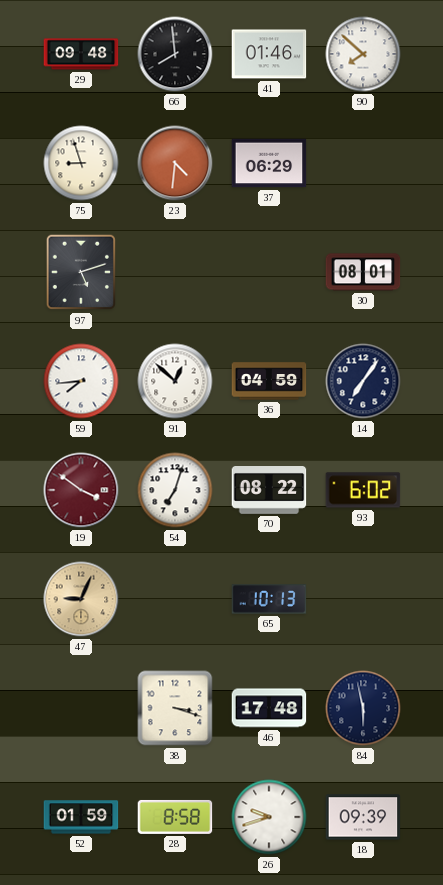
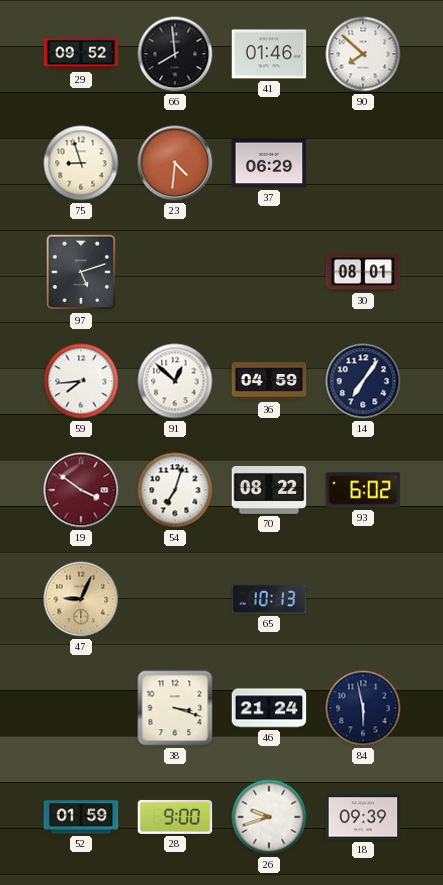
29: 09:48 -> 09:52 (81, 54)
46: 17:48 -> 21:24 (269, 708)
28: 8:58 -> 9:00 (175, 817)
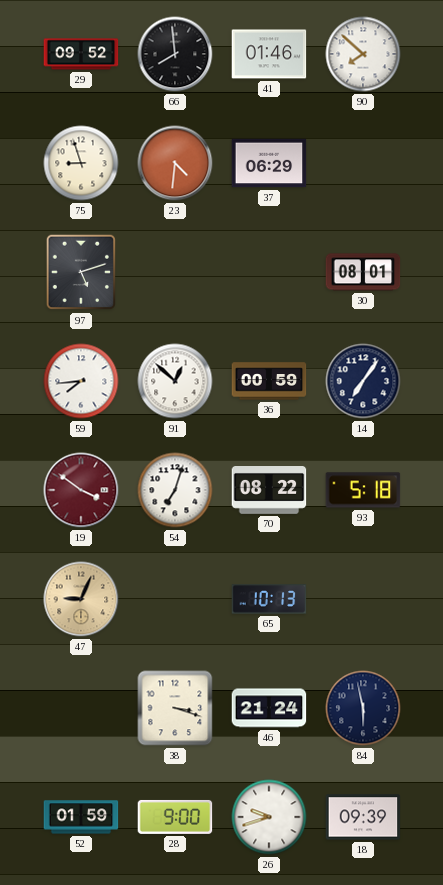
36: 04:59 -> 00:59 (269, 381)
93: 6:02 -> 5:18 (363, 490)
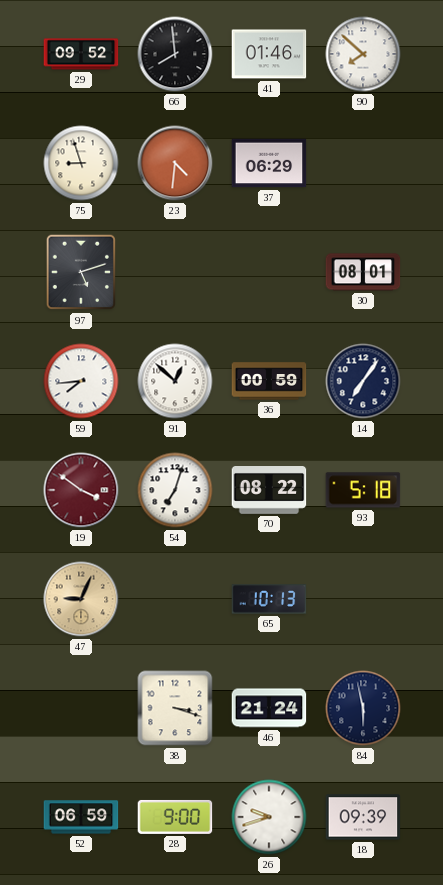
52: 01:59 -> 06:59 (81, 817)
